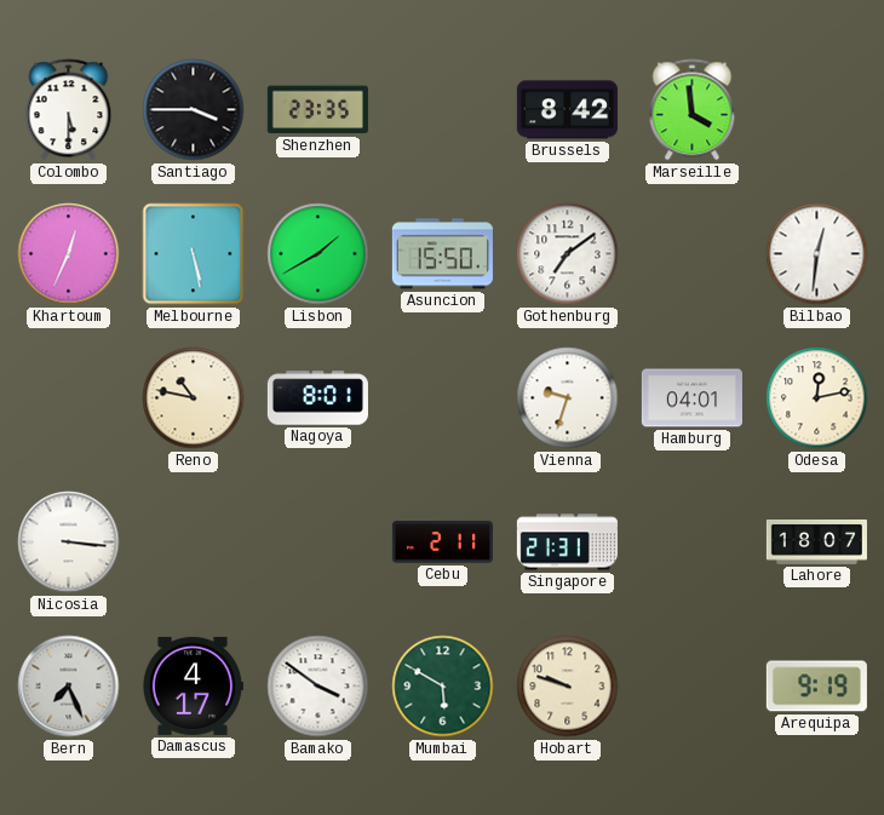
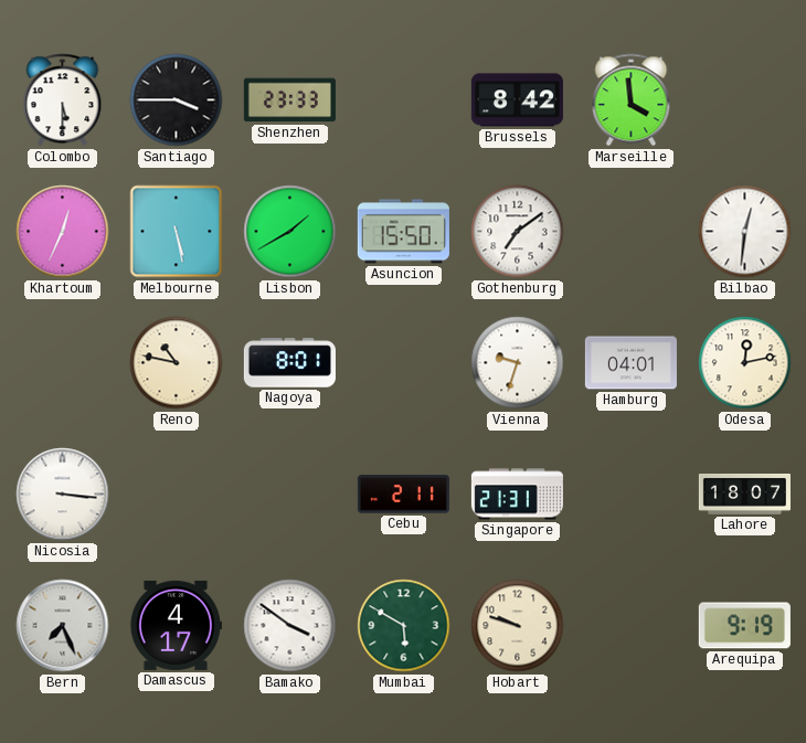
Shenzhen: 23:35 -> 23:33 (289, 100)
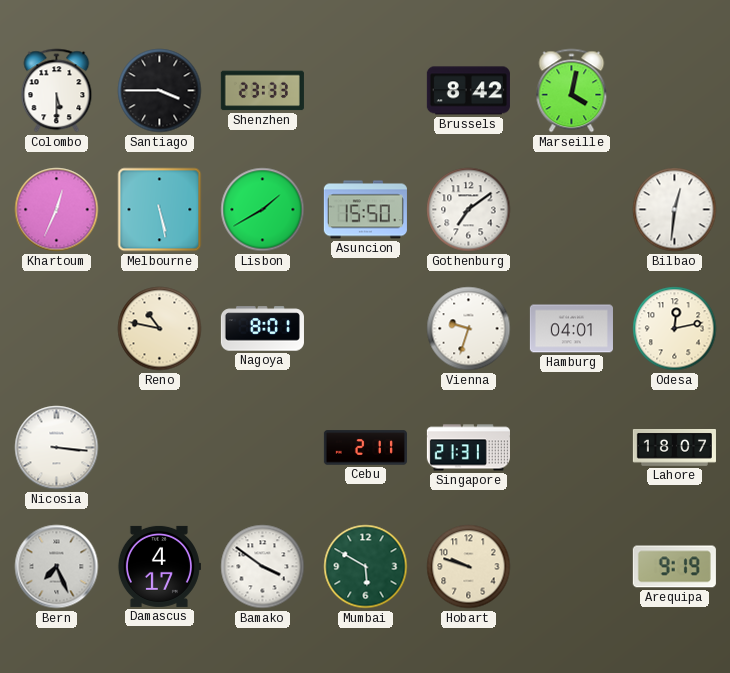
Marseille: 3:59 -> 4:02 (572, 91)
